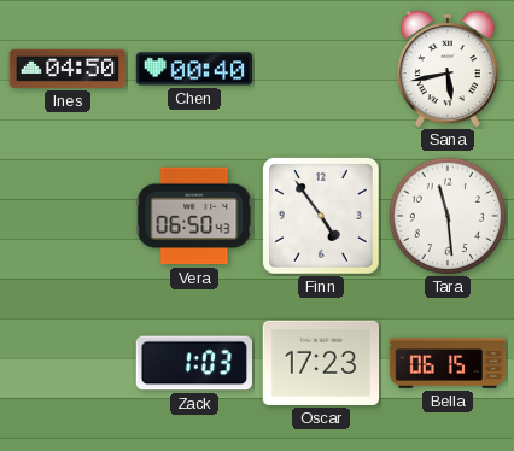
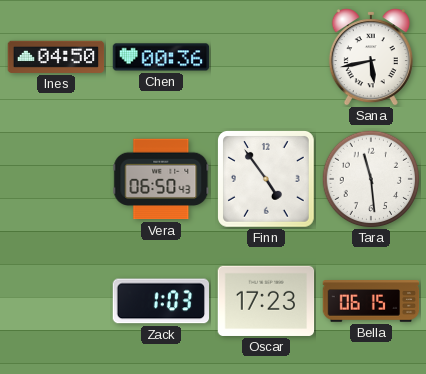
Chen: 00:40 -> 00:36 (161, 57)
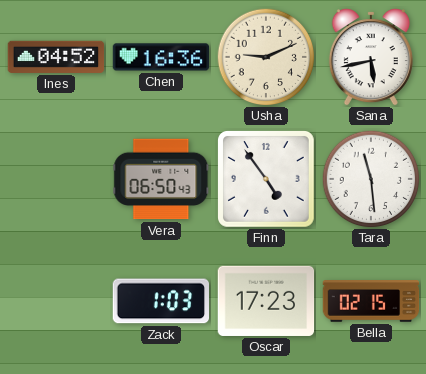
Ines: 04:50 -> 04:52 (56, 57)
Chen: 00:36 -> 16:36 (161, 57)
Usha: none -> 9:11 (266, 57)
Bella: 06:15 -> 02:15 (371, 301)
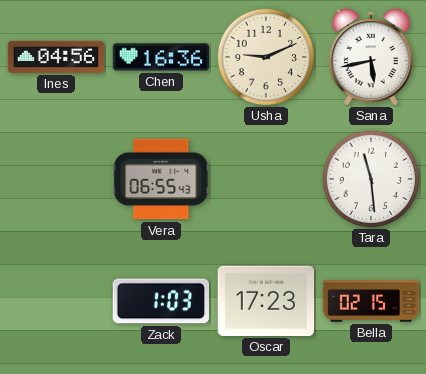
Ines: 04:52 -> 04:56 (56, 57)
Vera: 06:50 -> 06:55 (161, 179)
Finn: 4:54 -> none (267, 180)
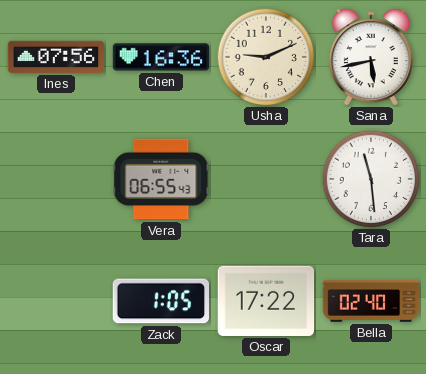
Ines: 04:56 -> 07:56 (56, 57)
Zack: 1:03 -> 1:05 (160, 301)
Oscar: 17:23 -> 17:22 (266, 301)
Bella: 02:15 -> 02:40 (371, 301)
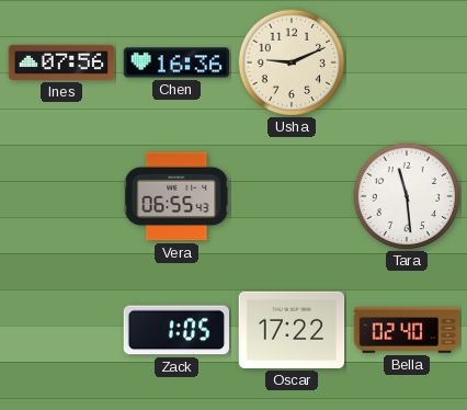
Sana: 5:43 -> none (371, 57)
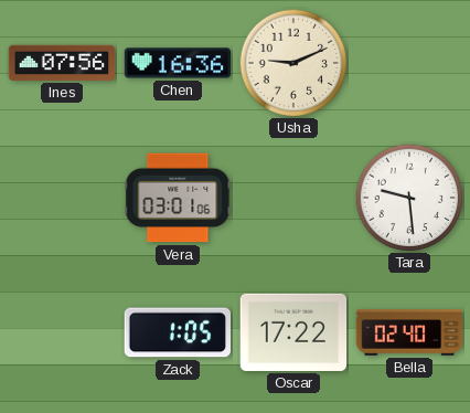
Vera: 06:55 -> 03:01 (178, 198)
Tara: 11:29 -> 9:29 (409, 198)
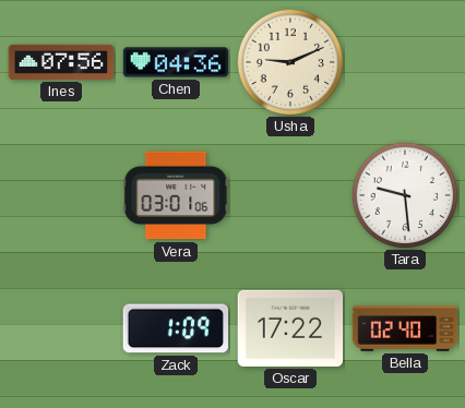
Chen: 16:36 -> 04:36 (176, 62)
Zack: 1:05 -> 1:09 (175, 328)
